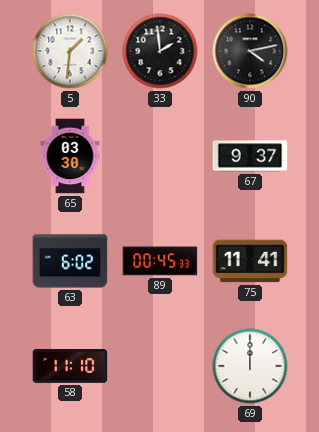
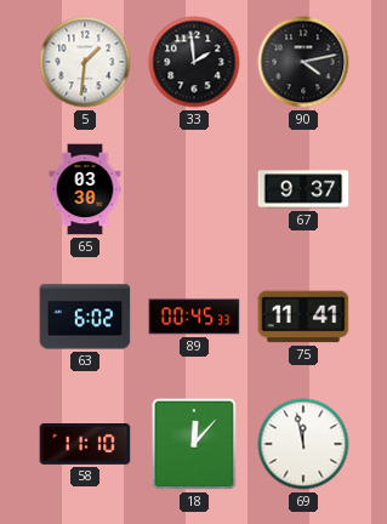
18: none -> 12:07 (194, 444)
69: 12:00 -> 11:58 (303, 444)
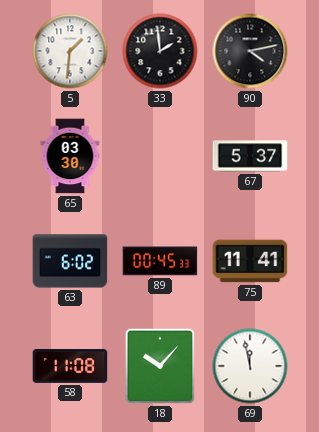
67: 9:37 -> 5:37 (250, 156)
58: 11:10 -> 11:08 (70, 367)
18: 12:07 -> 10:07 (160, 366)
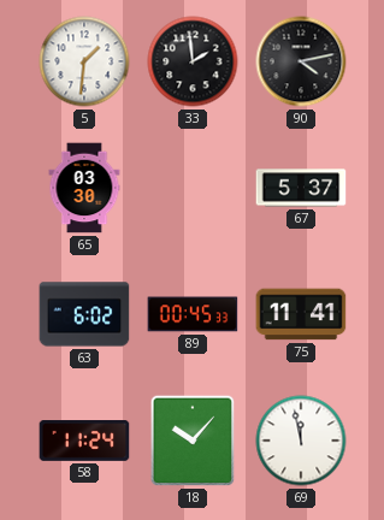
58: 11:08 -> 11:24 (84, 442)
